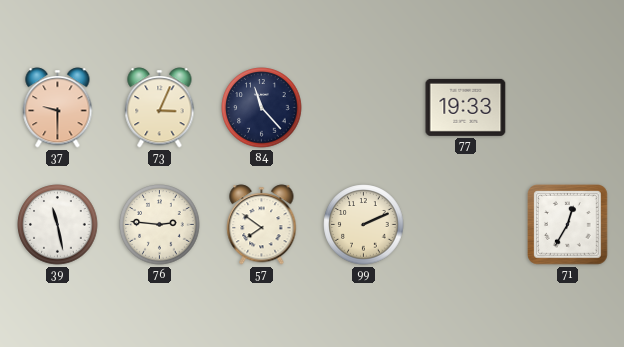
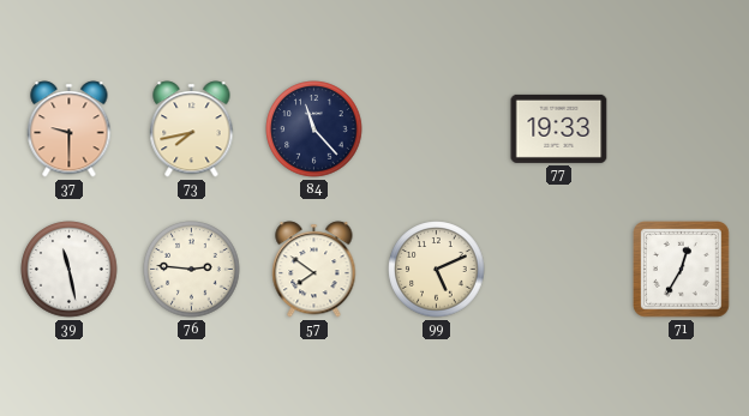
73: 3:04 -> 7:43 (192, 129)
99: 2:11 -> 5:11 (437, 270)
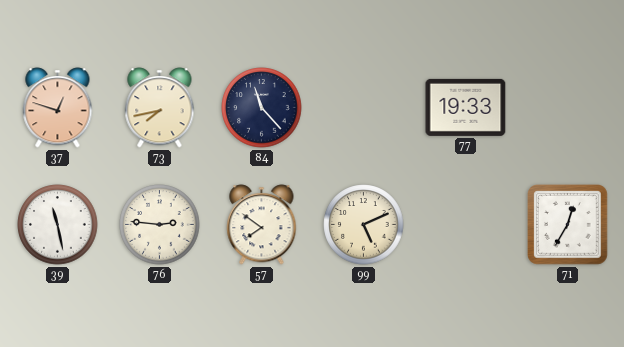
37: 9:30 -> 12:48 (58, 108)
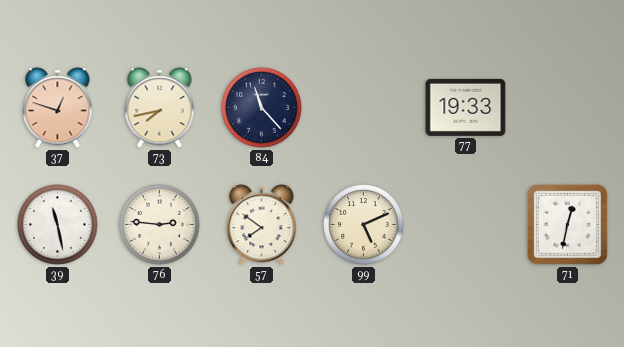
71: 12:35 -> 12:32 (568, 225)
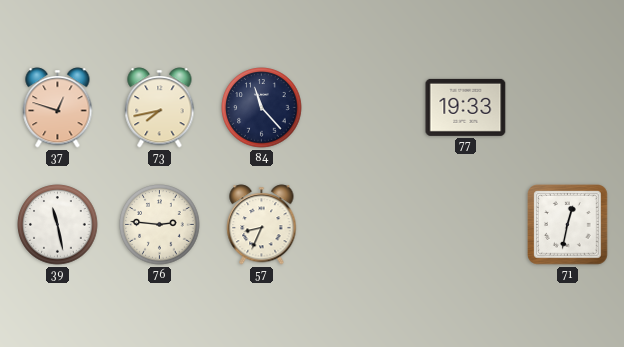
57: 7:51 -> 8:34 (262, 225)
99: 5:11 -> none (364, 225)
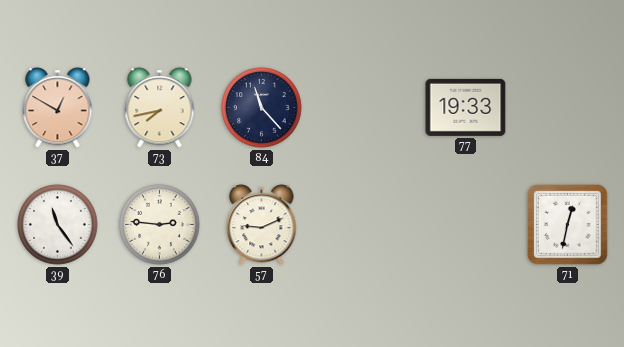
37: 12:48 -> 12:50 (58, 108)
39: 11:28 -> 11:24 (58, 225)
57: 8:34 -> 9:11 (262, 225)
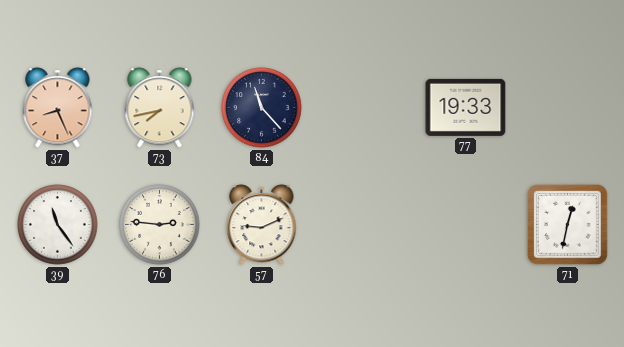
37: 12:50 -> 8:26 (58, 108)
